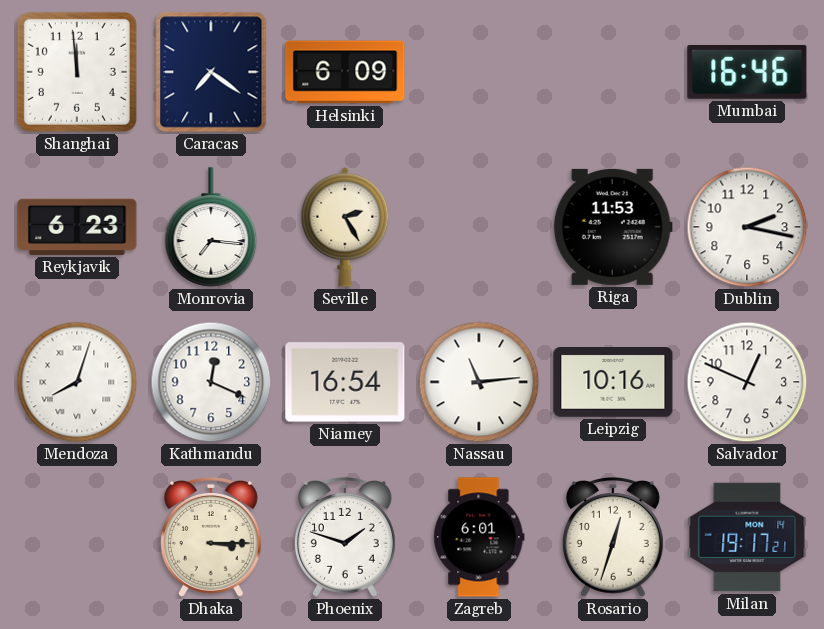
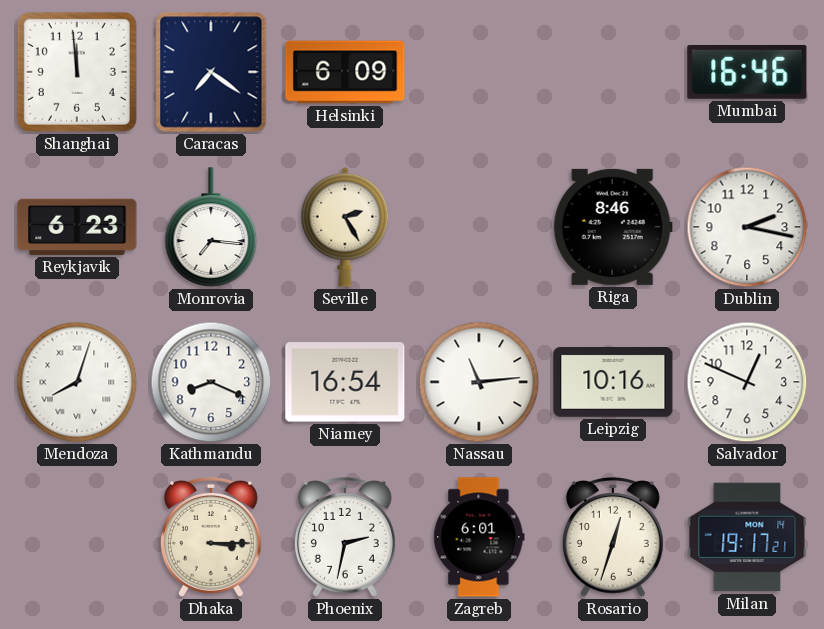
Riga: 11:53 -> 8:46 (613, 227)
Kathmandu: 12:19 -> 8:19 (211, 382)
Phoenix: 1:48 -> 2:32 (345, 538)
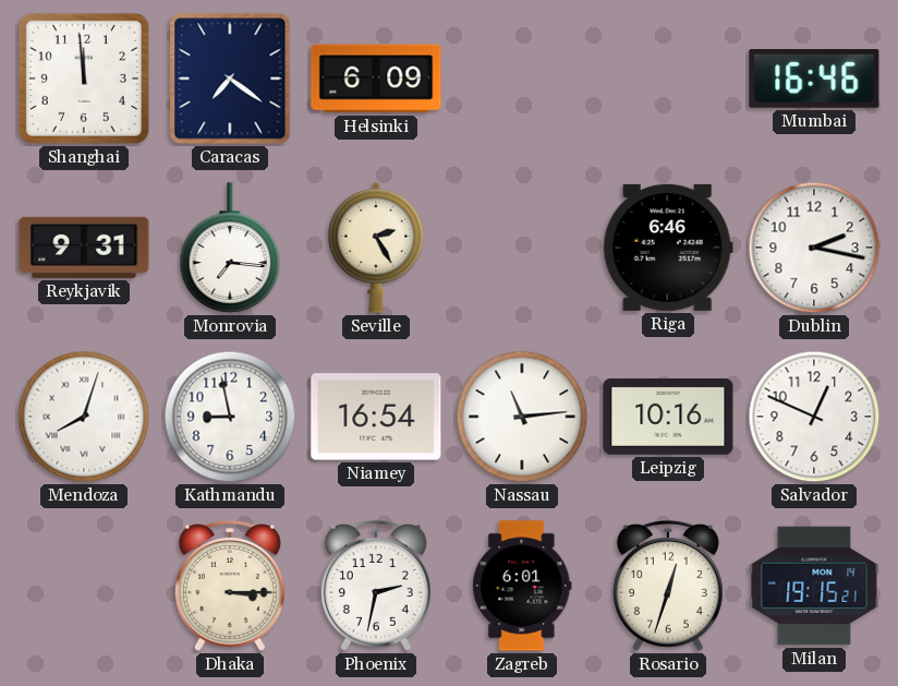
Reykjavik: 6:23 -> 9:31 (84, 248)
Riga: 8:46 -> 6:46 (668, 248)
Kathmandu: 8:19 -> 8:58 (230, 417)
Milan: 19:17 -> 19:15 (814, 586)
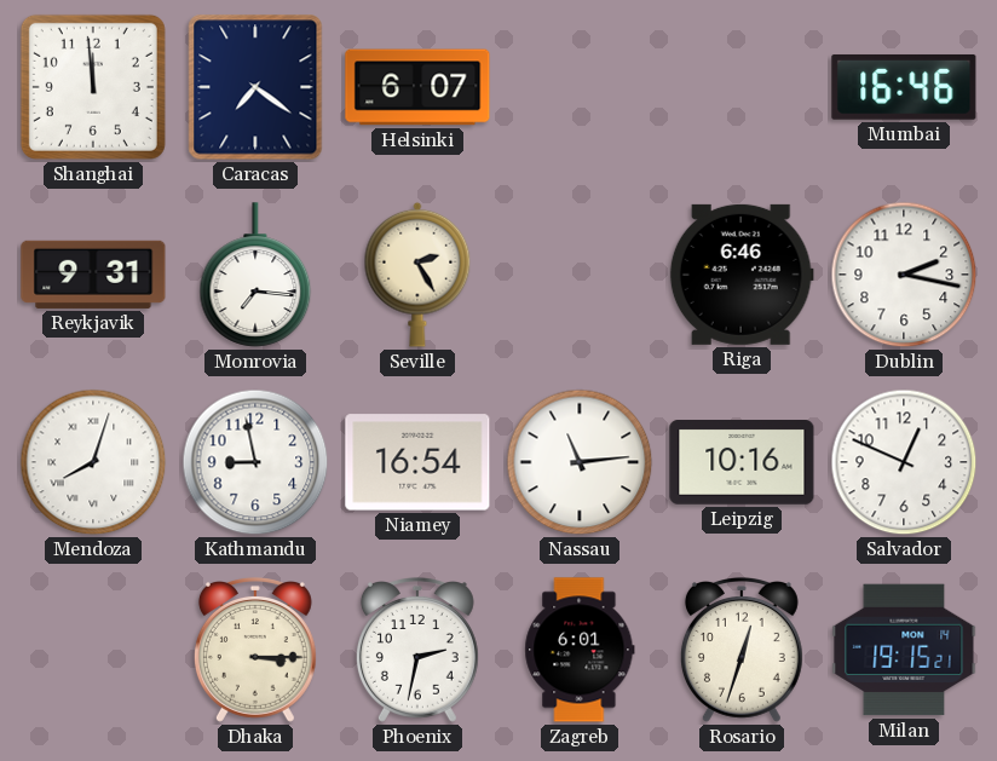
Helsinki: 6:09 -> 6:07 (417, 87)
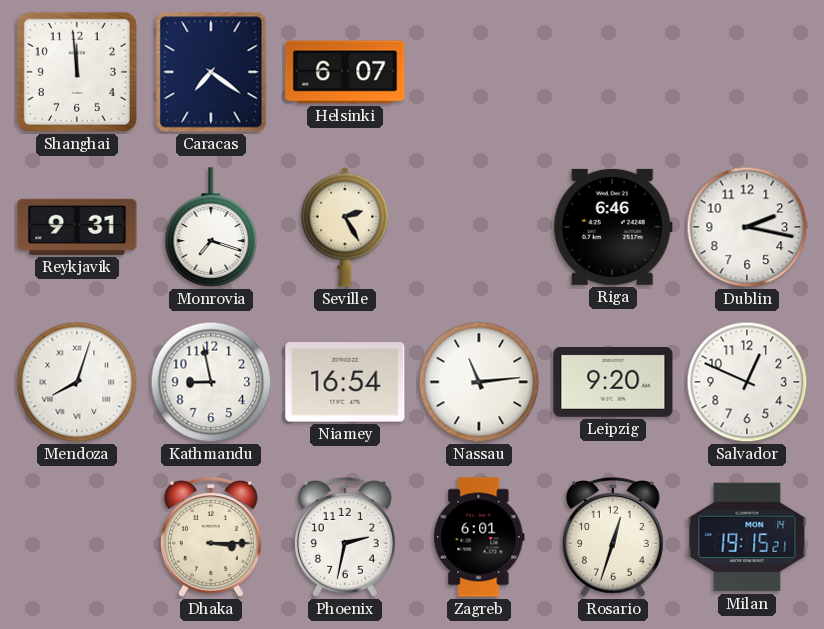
Mumbai: 16:46 -> none (904, 87)
Monrovia: 7:16 -> 7:18 (211, 227)
Leipzig: 10:16 -> 9:20 (613, 383)
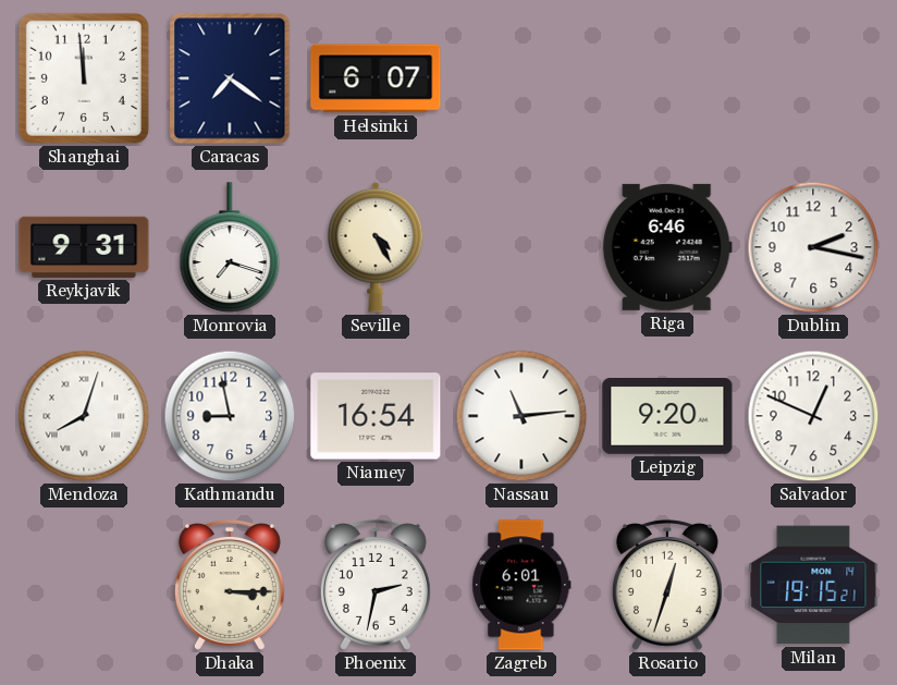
Seville: 2:25 -> 4:25 (376, 247)
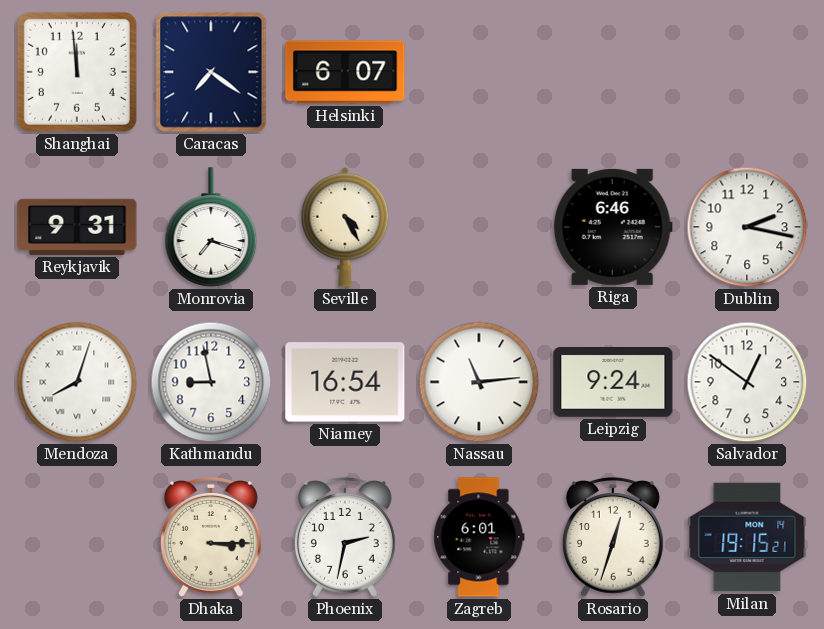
Leipzig: 9:20 -> 9:24 (613, 383)
Salvador: 12:49 -> 12:51 (747, 382)
